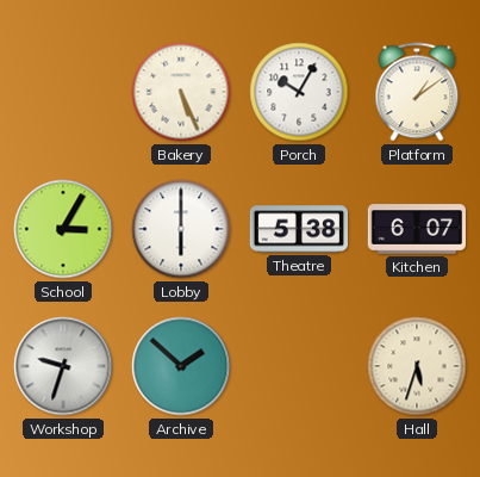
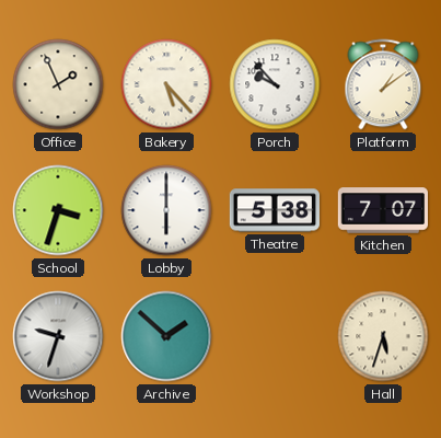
Office: none -> 1:56 (58, 84)
Bakery: 5:26 -> 5:23 (166, 84)
Porch: 10:05 -> 9:53 (275, 84)
School: 3:05 -> 3:33 (58, 210)
Kitchen: 6:07 -> 7:07 (382, 210)
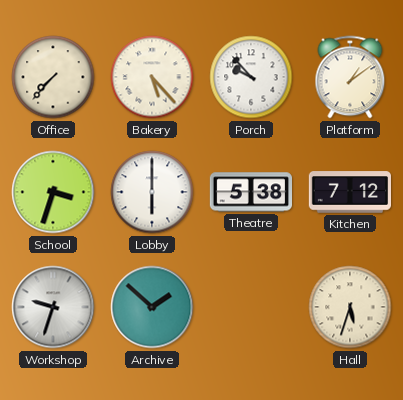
Office: 1:56 -> 7:37 (53, 77)
Kitchen: 7:07 -> 7:12 (349, 192)
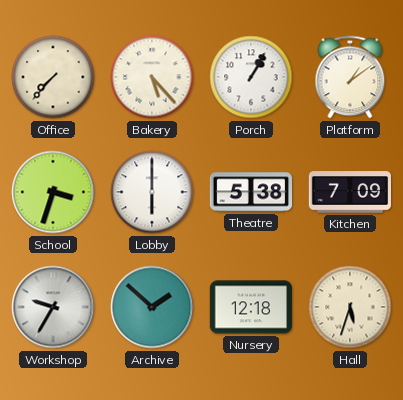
Porch: 9:53 -> 1:05 (251, 77)
Kitchen: 7:12 -> 7:09 (349, 192)
Workshop: 9:33 -> 9:35 (53, 307)
Nursery: none -> 12:18 (250, 307)
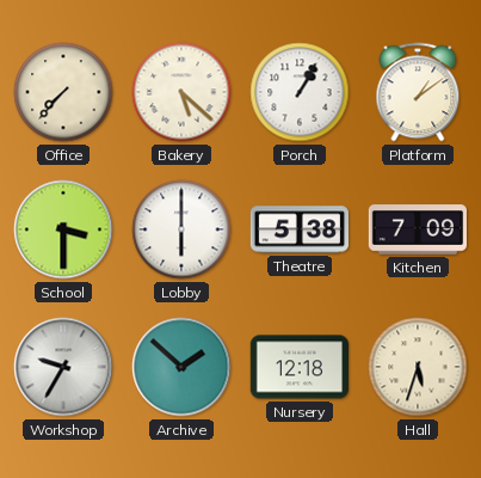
Bakery: 5:23 -> 5:22 (181, 92)
School: 3:33 -> 3:30 (63, 229)
